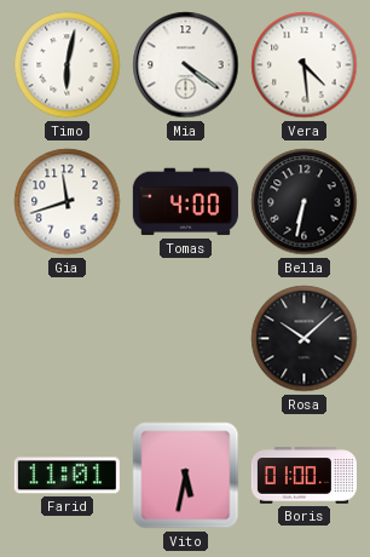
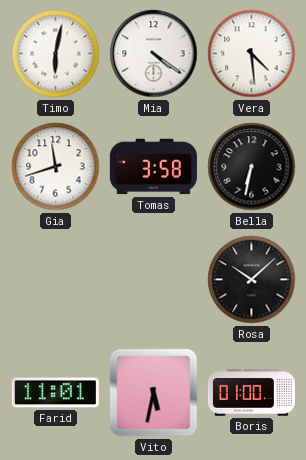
Tomas: 4:00 -> 3:58 (153, 167)
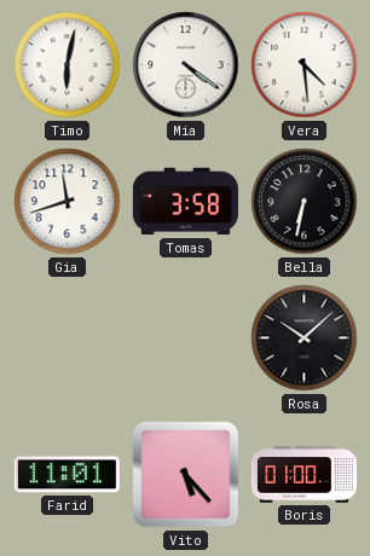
Vito: 5:32 -> 5:23 (186, 475)
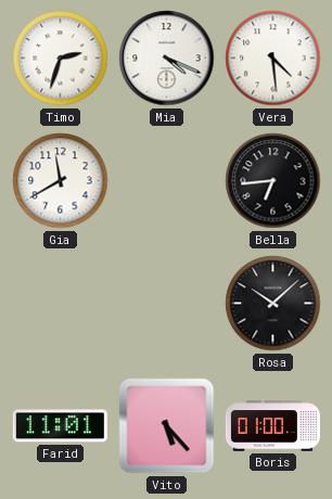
Timo: 6:02 -> 2:33 (61, 59)
Mia: 4:21 -> 4:19 (167, 59)
Gia: 11:42 -> 11:40 (61, 181)
Tomas: 3:58 -> none (185, 202)
Bella: 6:32 -> 6:44 (273, 181)
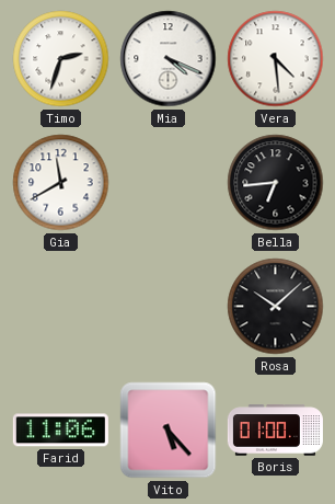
Farid: 11:01 -> 11:06 (60, 431)
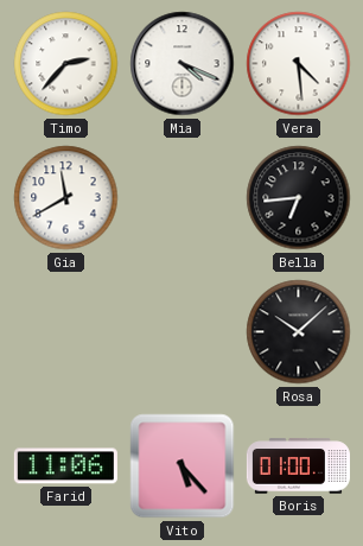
Timo: 2:33 -> 2:37 (66, 64)
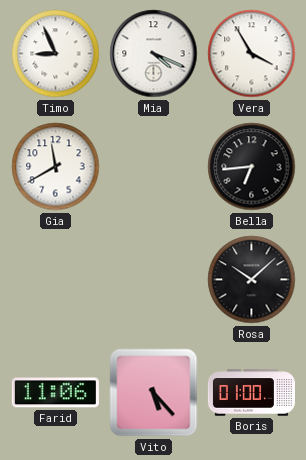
Timo: 2:37 -> 8:56 (56, 54)
Vera: 4:29 -> 3:55 (252, 54)
